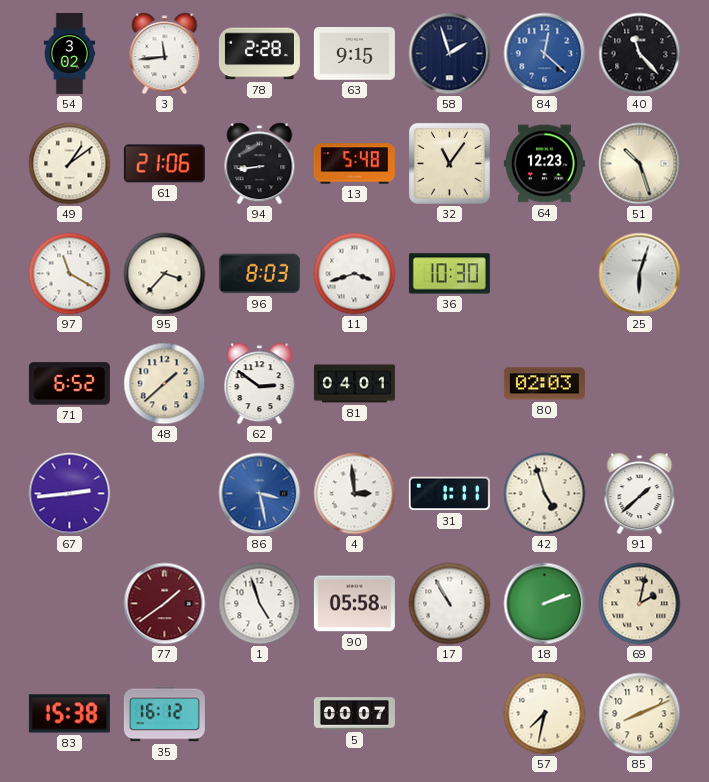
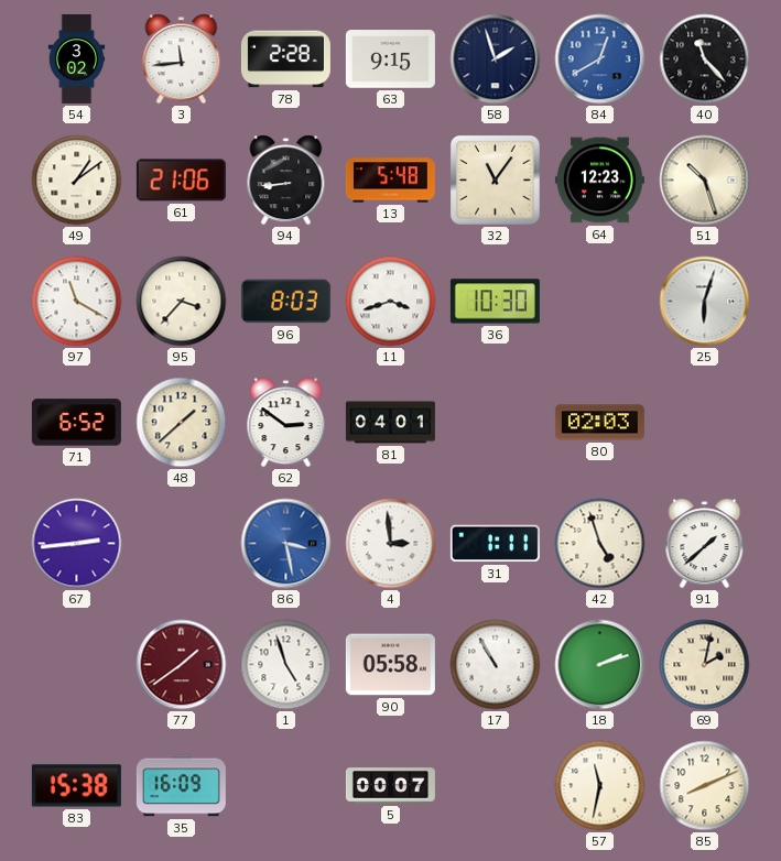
84: 12:22 -> 12:40 (600, 59)
35: 16:12 -> 16:09 (181, 786)
57: 7:32 -> 11:32 (600, 786)
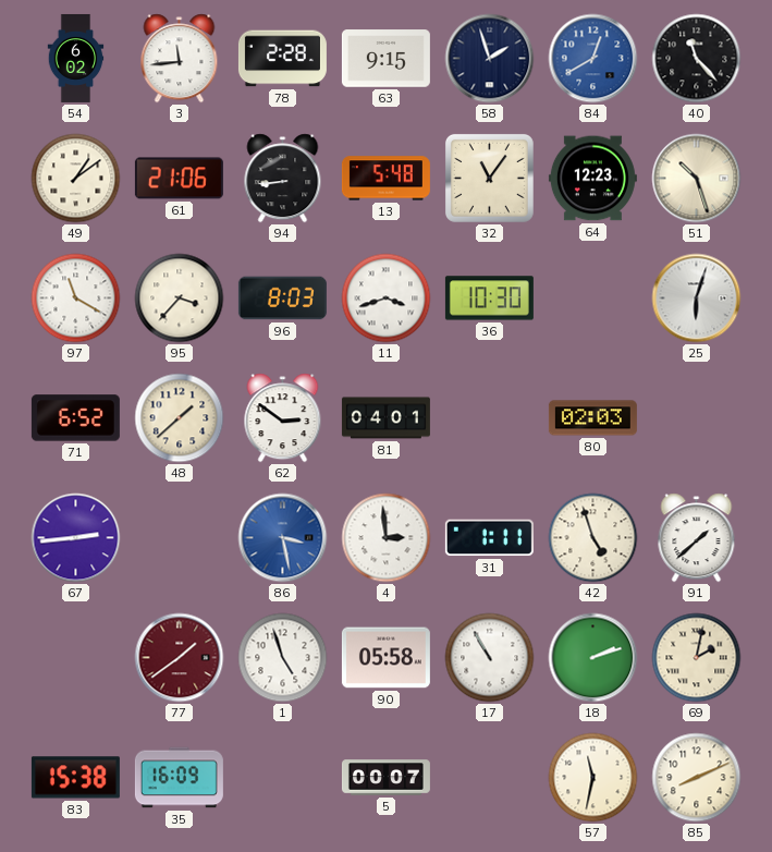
54: 3:02 -> 6:02 (76, 58)
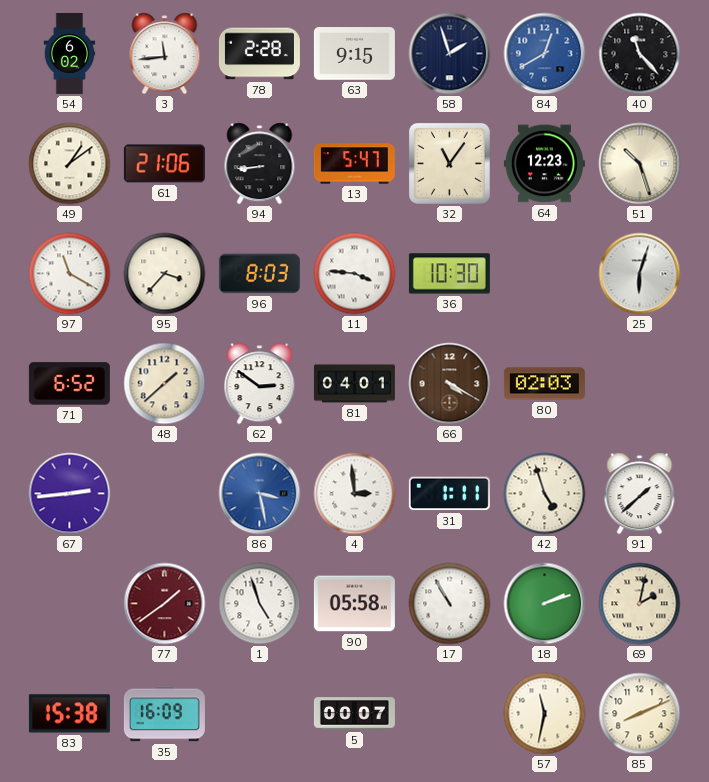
13: 5:48 -> 5:47 (354, 164)
11: 3:42 -> 3:46 (355, 274)
66: none -> 4:20 (450, 384)
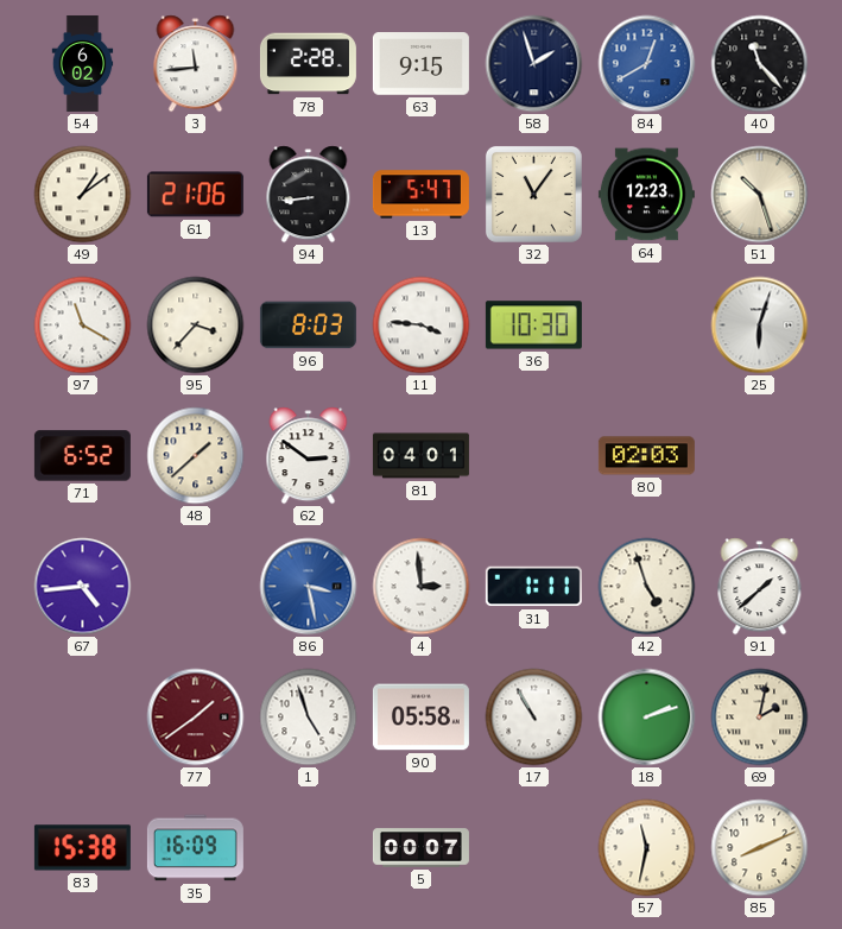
66: 4:20 -> none (450, 384)
67: 2:44 -> 4:44 (83, 587)
